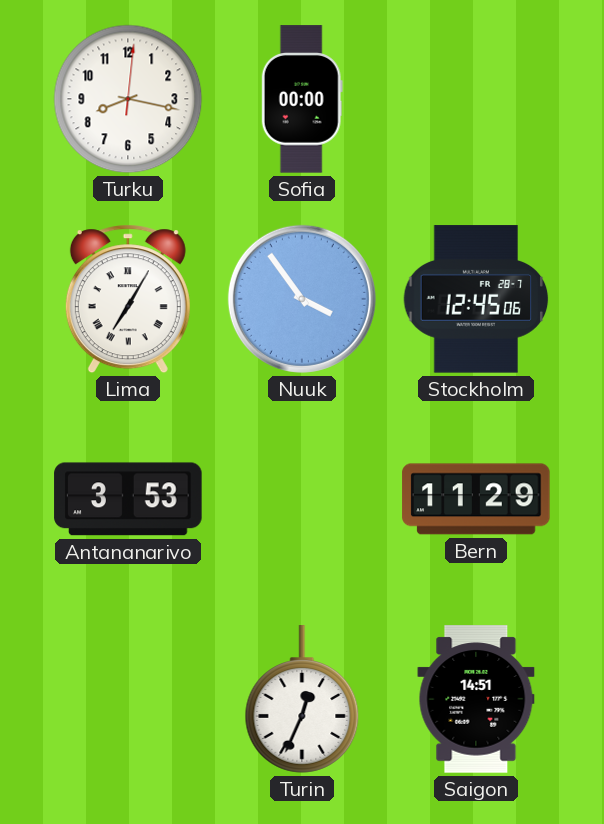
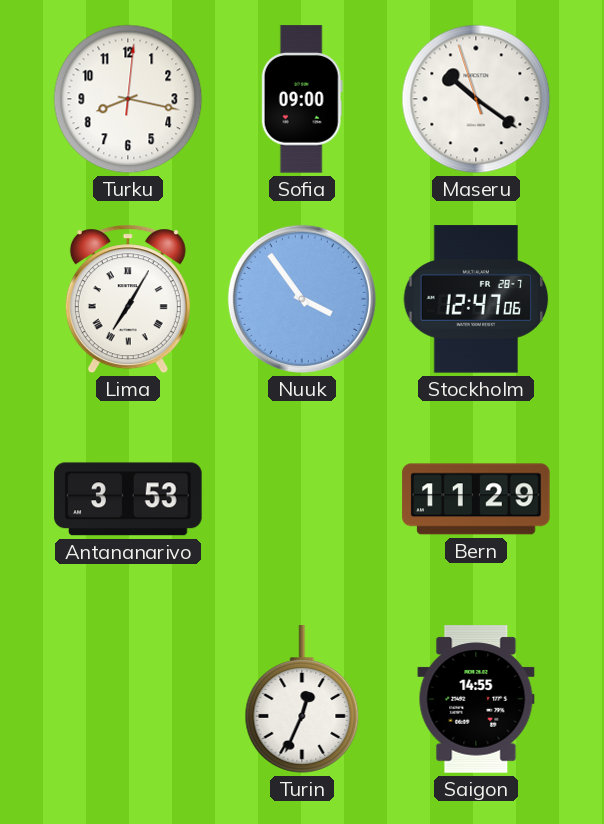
Sofia: 00:00 -> 09:00 (302, 99)
Maseru: none -> 10:20 (476, 99)
Stockholm: 12:45 -> 12:47 (476, 299)
Saigon: 14:51 -> 14:55 (476, 699)
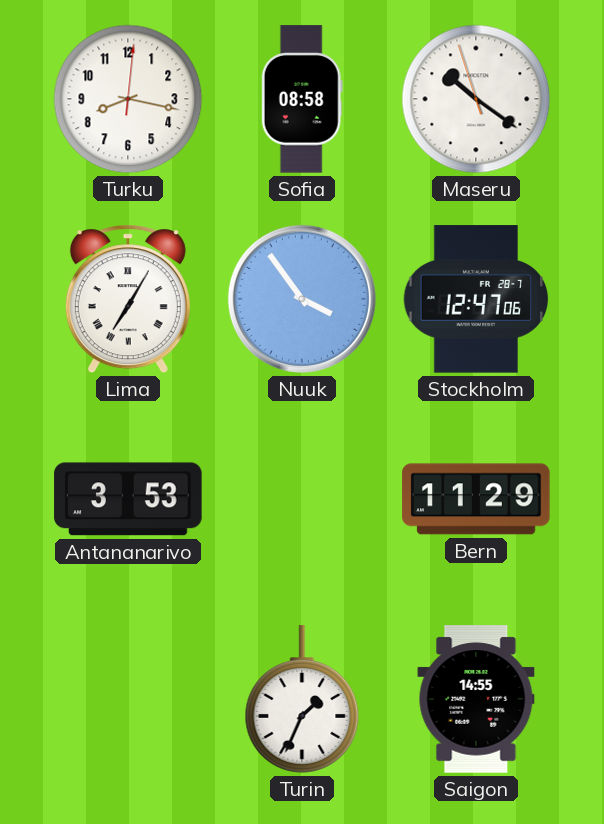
Sofia: 09:00 -> 08:58 (302, 99)
Turin: 12:34 -> 1:34 (302, 699)
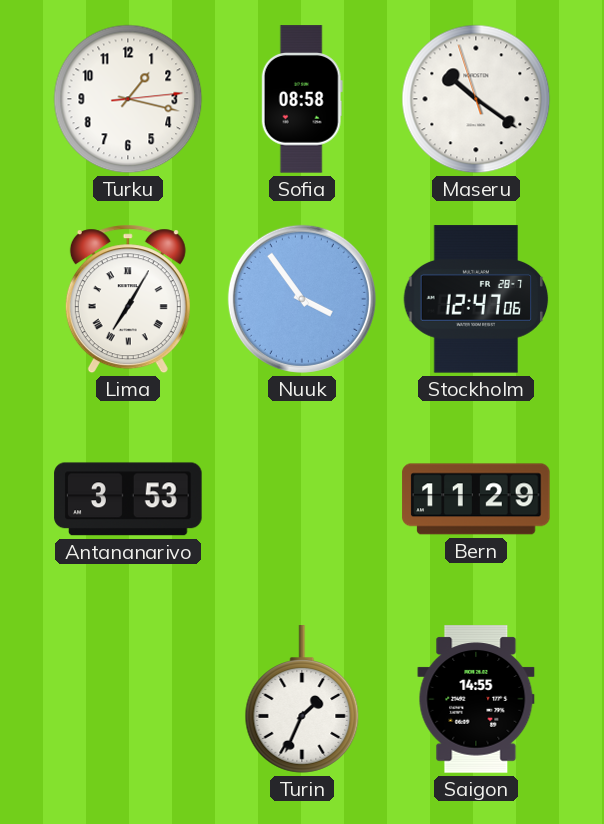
Turku: 8:17 -> 1:17 (128, 99)
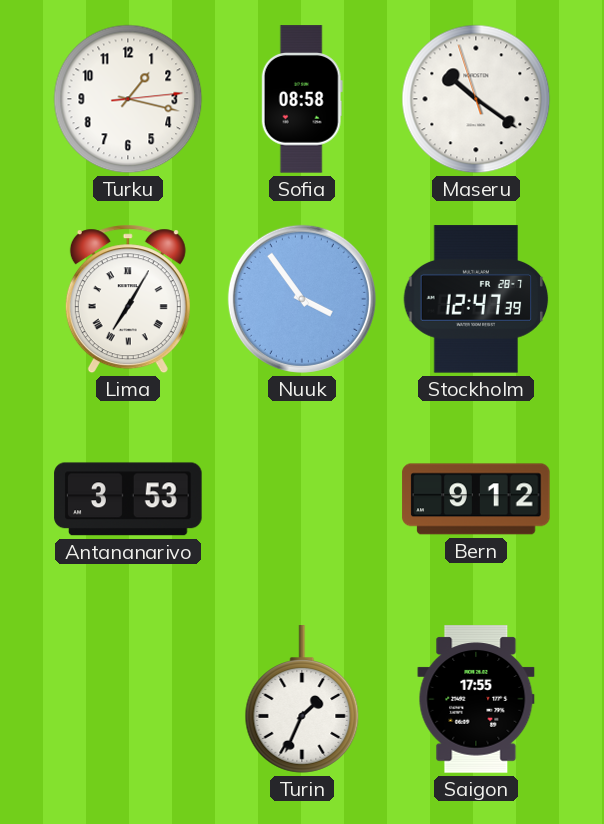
Stockholm: 12:47:06 -> 12:47:39 (476, 299)
Bern: 11:29 -> 9:12 (476, 499)
Saigon: 14:55 -> 17:55 (476, 699)
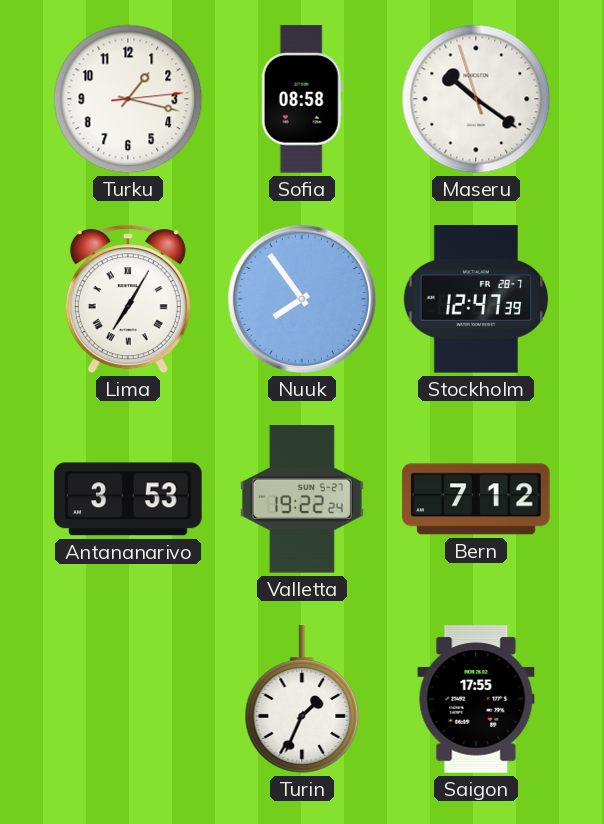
Nuuk: 3:54 -> 7:54 (302, 299)
Valletta: none -> 19:22 (302, 499)
Bern: 9:12 -> 7:12 (476, 499)
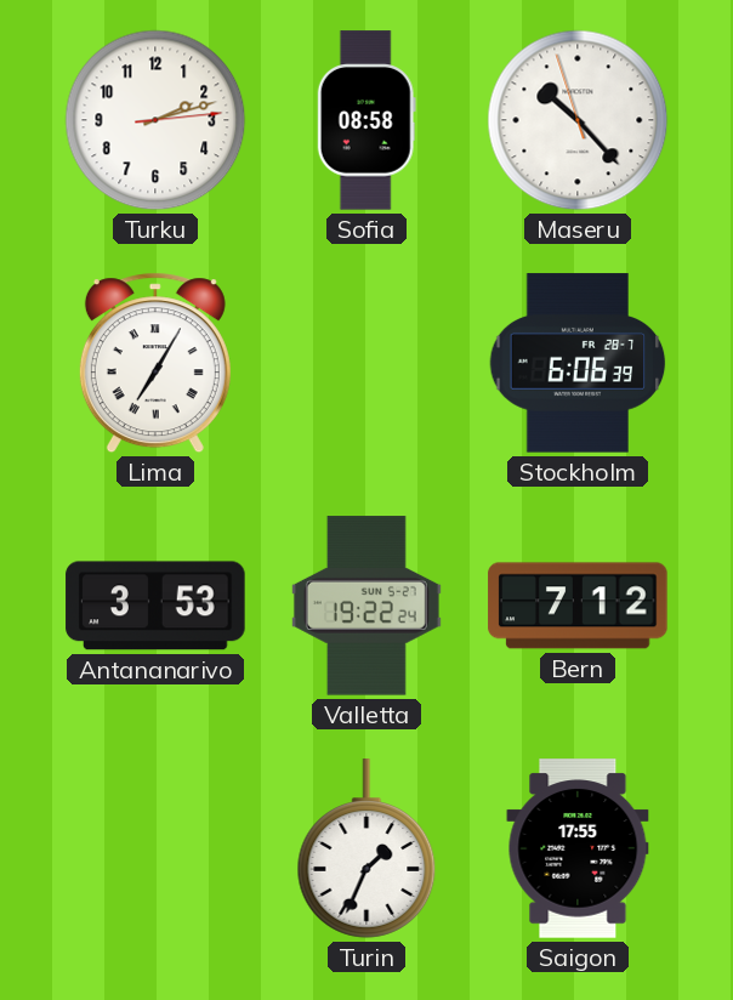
Turku: 1:17 -> 2:12 (155, 120)
Maseru: 10:20 -> 10:22 (578, 120)
Nuuk: 7:54 -> none (302, 299)
Stockholm: 12:47 -> 6:06 (578, 363)
